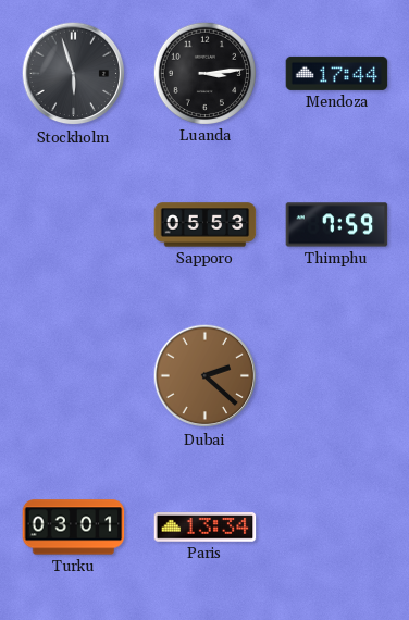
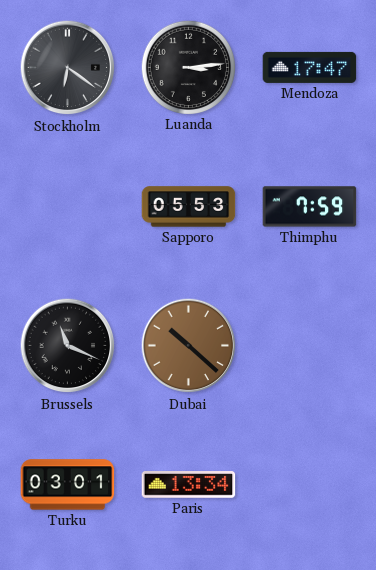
Stockholm: 5:57 -> 6:21 (68, 68)
Mendoza: 17:44 -> 17:47 (310, 67)
Brussels: none -> 11:19 (68, 346)
Dubai: 2:22 -> 10:22 (189, 346)
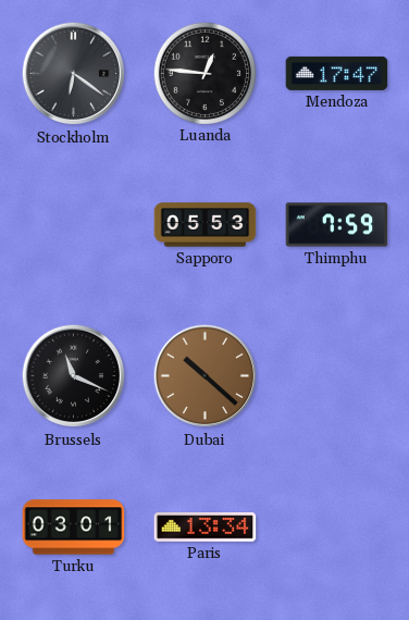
Luanda: 3:14 -> 12:46 (205, 73)
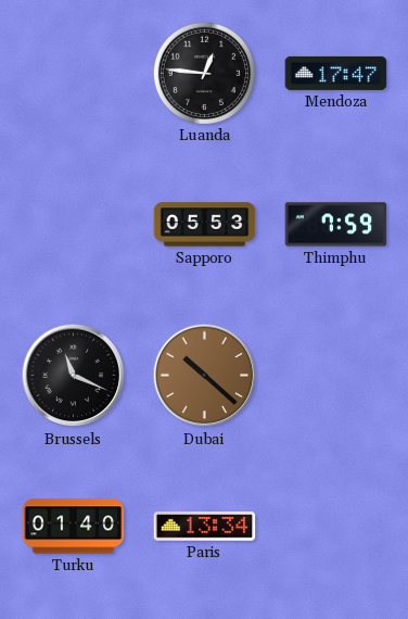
Stockholm: 6:21 -> none (74, 74)
Turku: 03:01 -> 01:40 (74, 527)
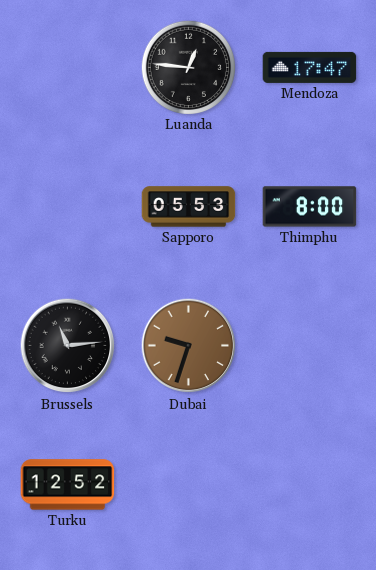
Thimphu: 7:59 -> 8:00 (310, 207)
Brussels: 11:19 -> 11:14 (68, 346)
Dubai: 10:22 -> 9:33 (189, 346)
Turku: 01:40 -> 12:52 (68, 485)
Paris: 13:34 -> none (205, 527)
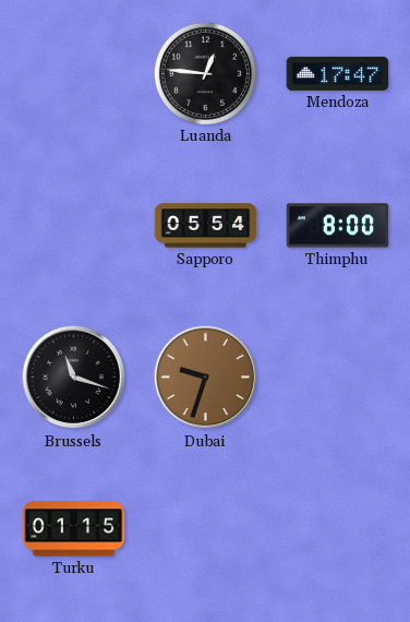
Sapporo: 05:53 -> 05:54 (206, 226)
Brussels: 11:14 -> 11:18 (74, 378)
Turku: 12:52 -> 01:15 (74, 529)
